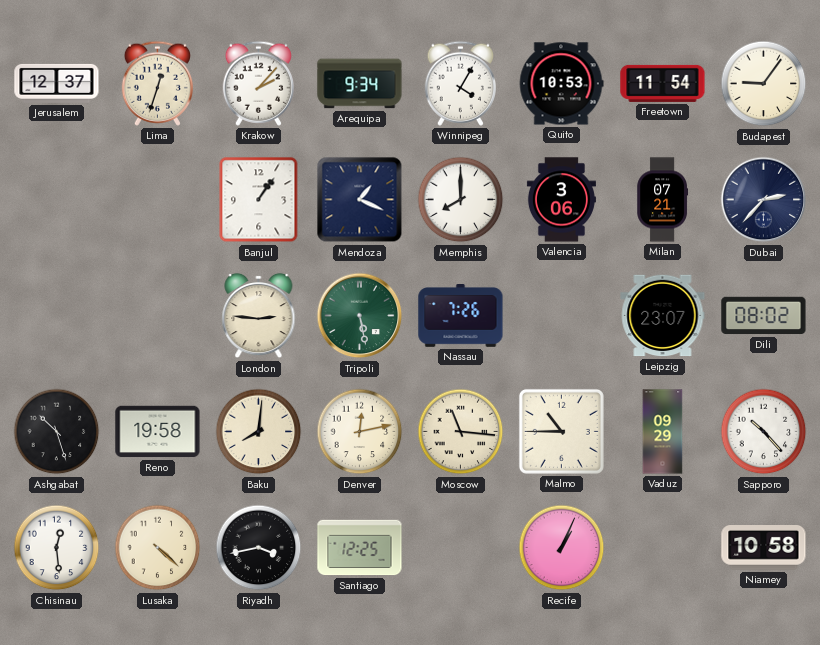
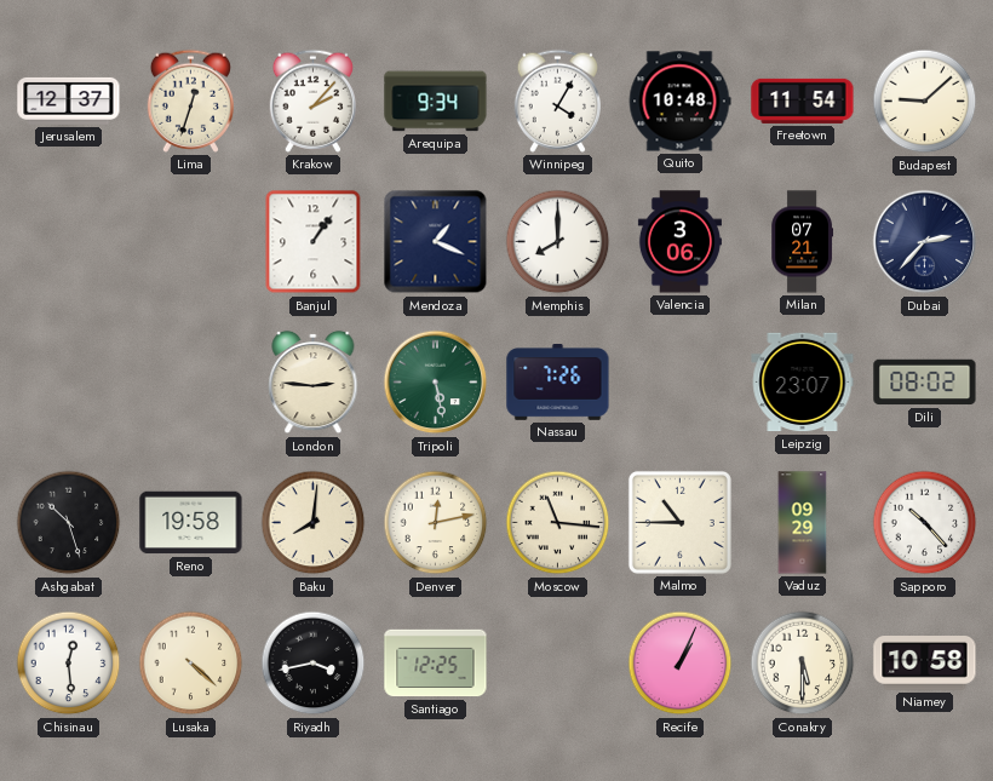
Quito: 10:53 -> 10:48 (679, 102)
Budapest: 9:06 -> 9:08 (925, 102)
Conakry: none -> 5:30 (803, 664)
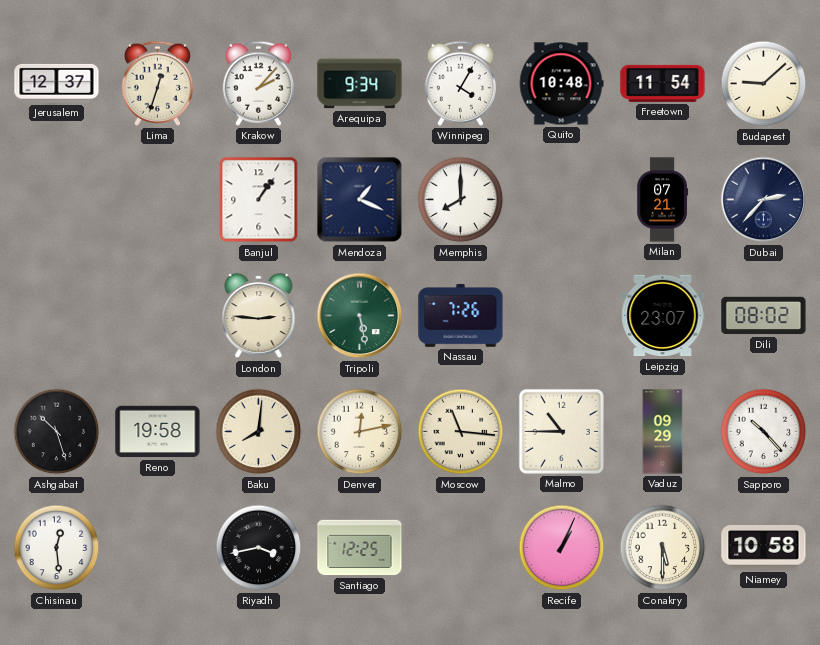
Valencia: 3:06 -> none (679, 242)
Lusaka: 4:22 -> none (191, 664)
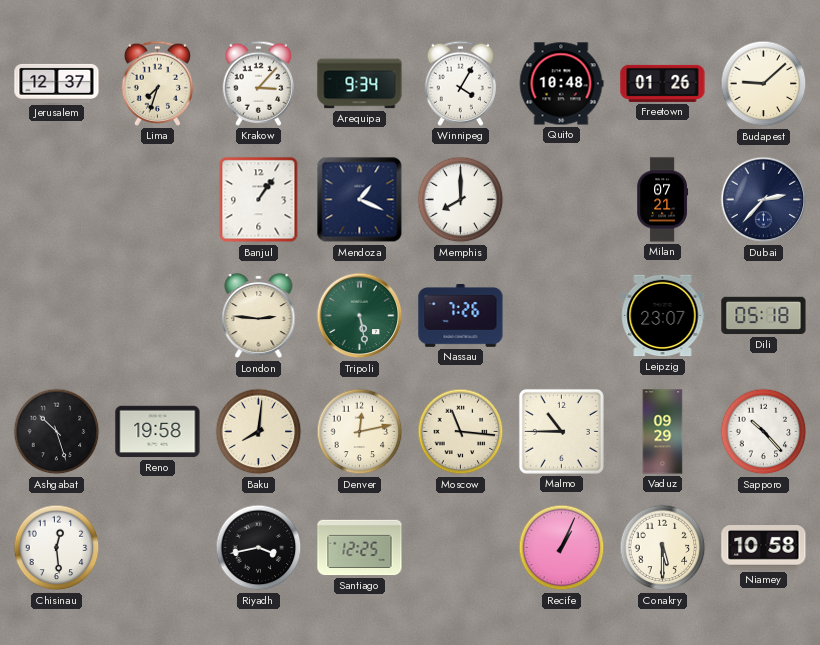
Lima: 12:33 -> 7:33 (157, 83)
Krakow: 2:07 -> 3:07 (258, 83)
Freetown: 11:54 -> 01:26 (663, 83)
Dili: 08:02 -> 05:18 (764, 316)
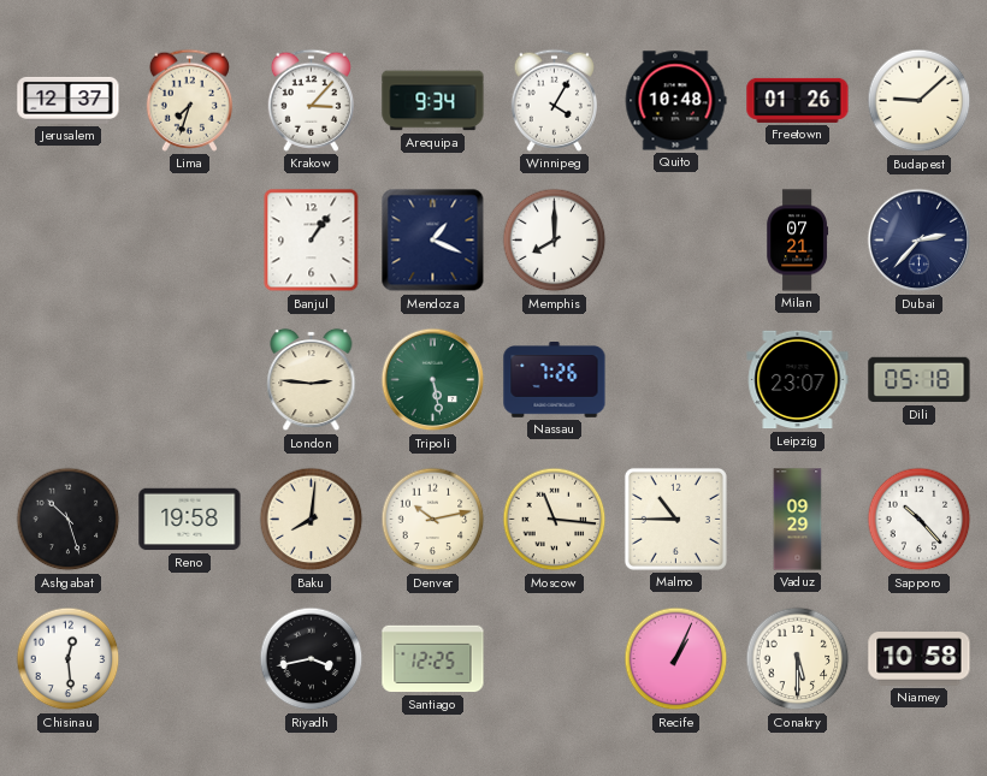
Denver: 12:13 -> 10:13 (433, 520)
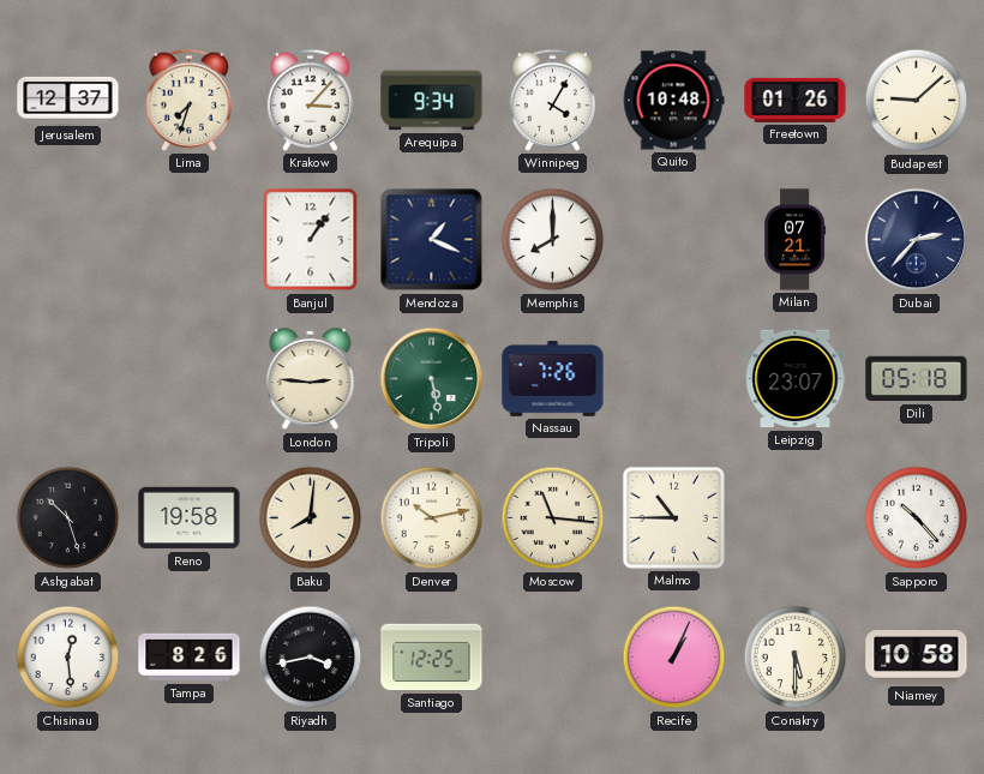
Vaduz: 09:29 -> none (798, 520)
Tampa: none -> 8:26 (190, 658)
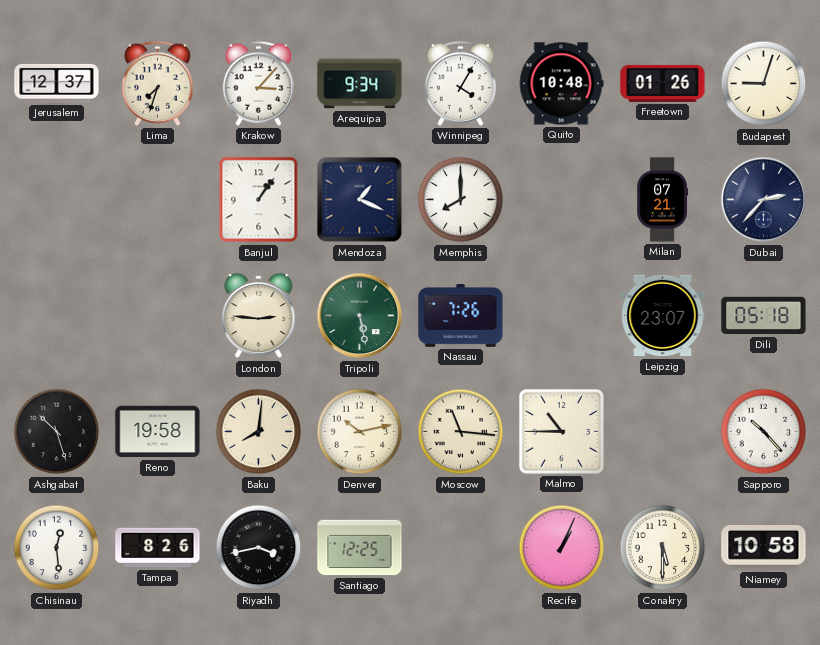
Budapest: 9:08 -> 9:03 (764, 84)
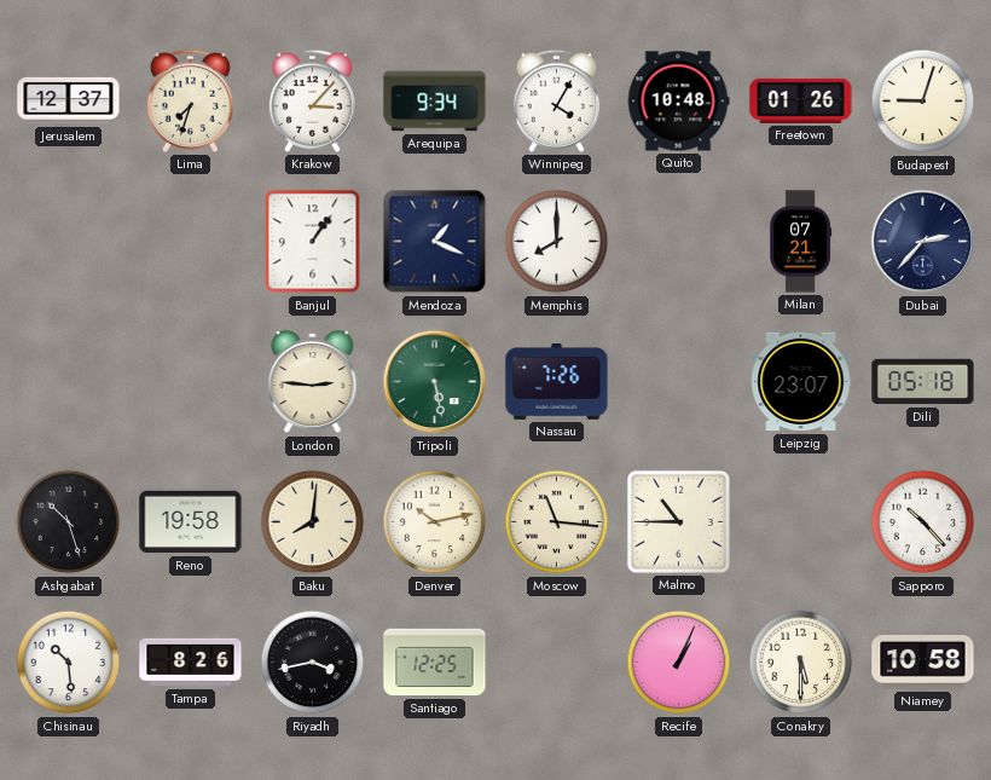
Chisinau: 12:29 -> 10:29 (69, 663)
